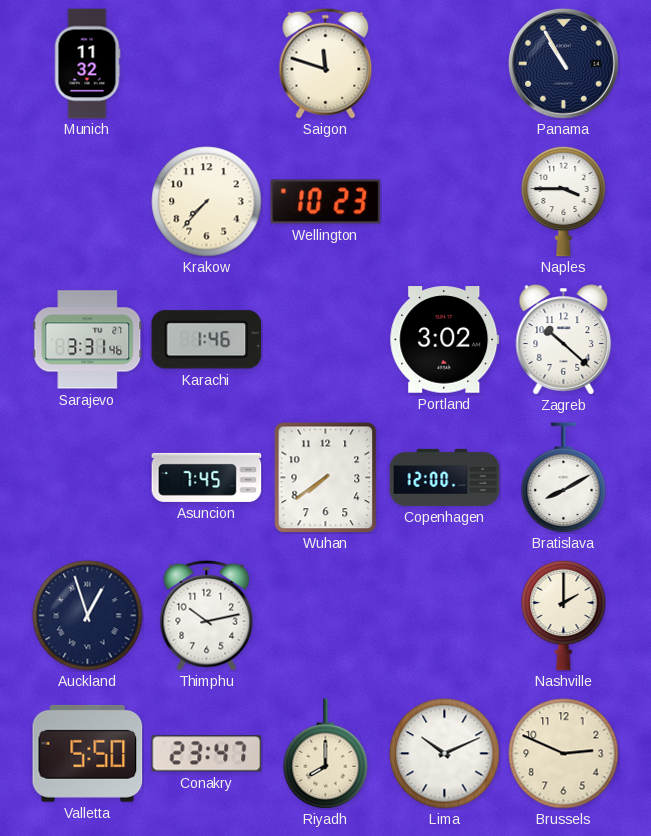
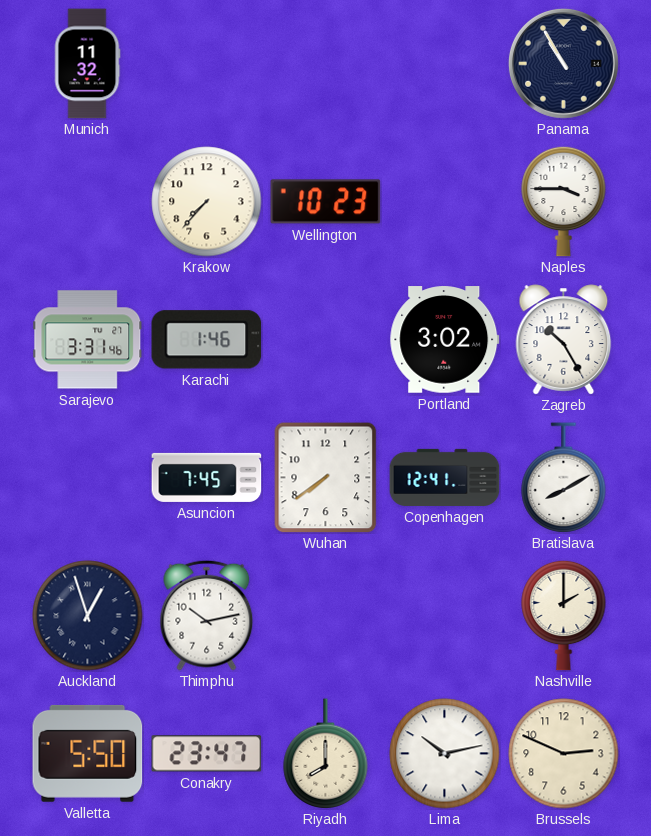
Saigon: 11:48 -> none (326, 63)
Zagreb: 10:22 -> 10:25 (564, 340)
Copenhagen: 12:00 -> 12:41 (445, 477)
Lima: 10:11 -> 10:13 (445, 754)
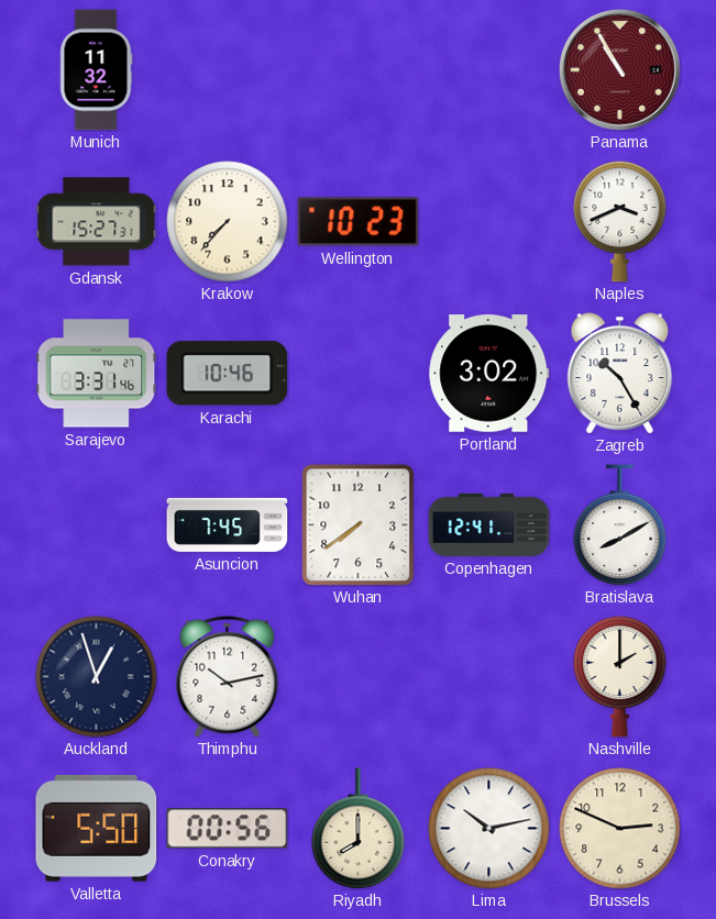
Panama dial: navy -> burgundy (619, 69)
Gdansk: none -> 15:27 (97, 222)
Naples: 3:45 -> 3:41 (620, 221)
Karachi: 1:46 -> 10:46 (228, 374)
Conakry: 23:47 -> 00:56 (228, 829)
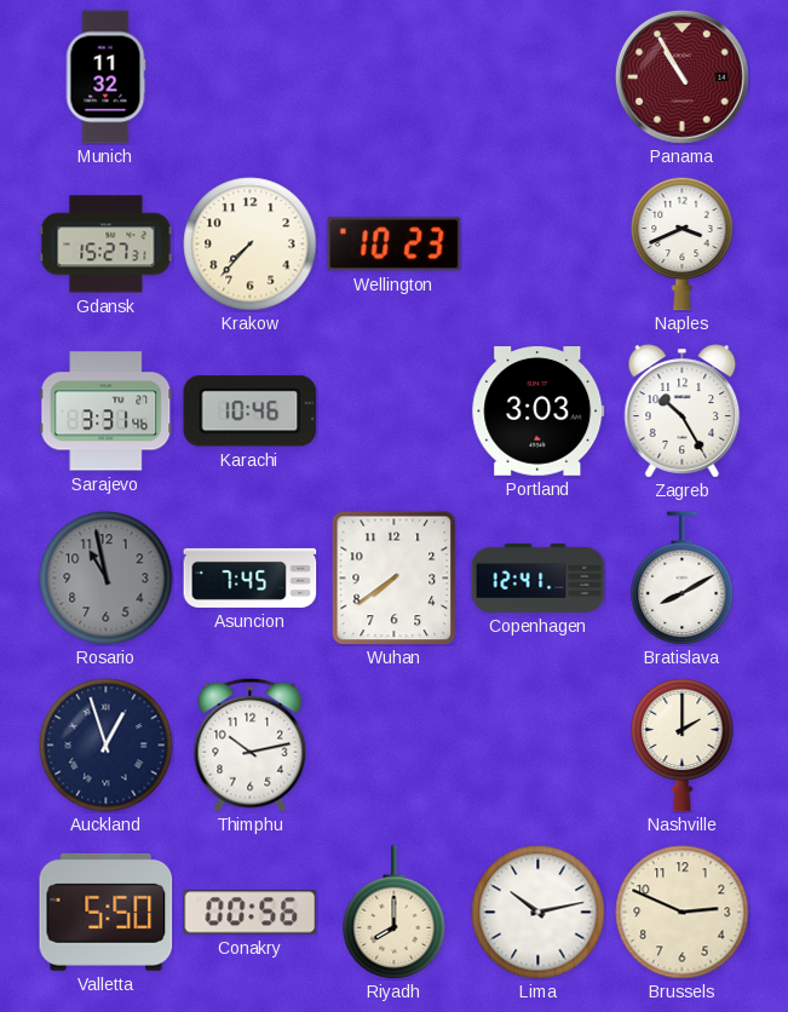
Portland: 3:02 -> 3:03 (539, 412)
Rosario: none -> 10:58 (107, 579)
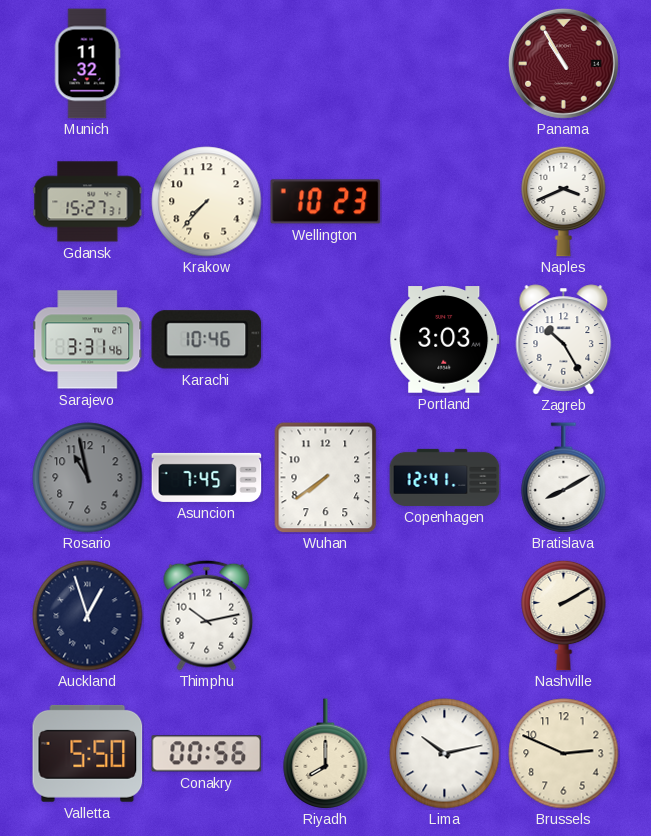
Nashville: 2:00 -> 2:10 (564, 615)
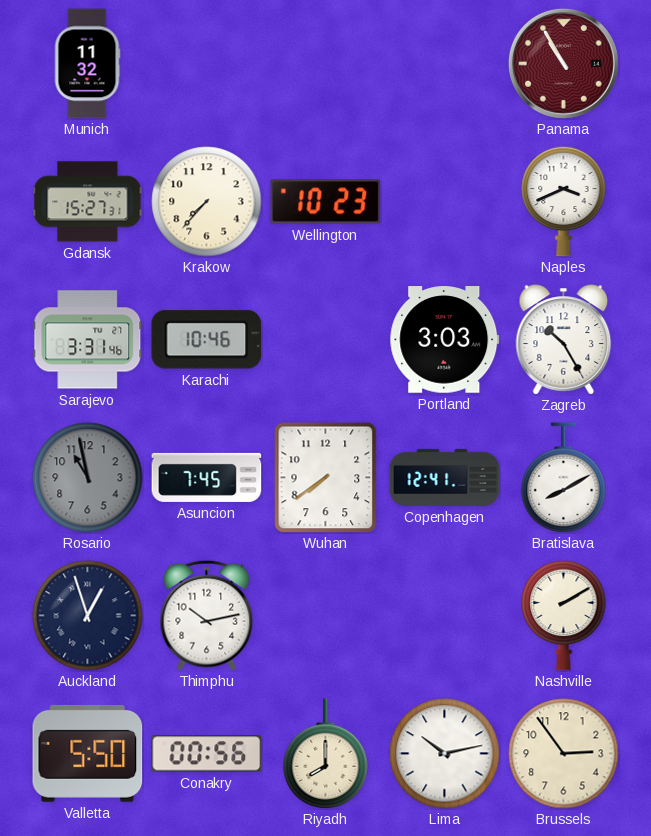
Brussels: 2:49 -> 2:54 (564, 754)
